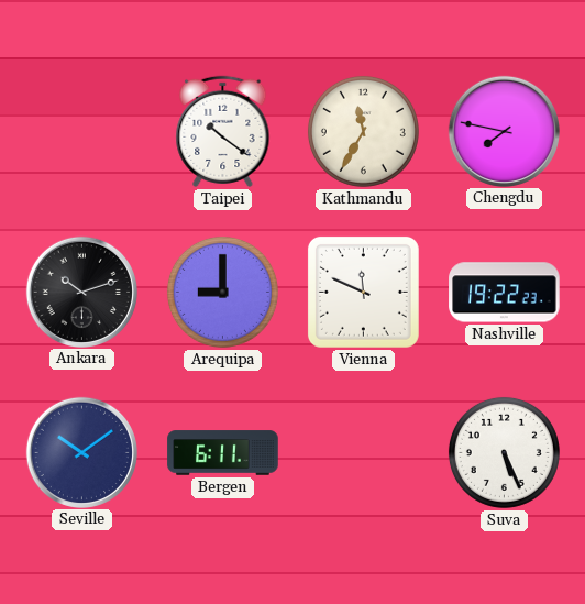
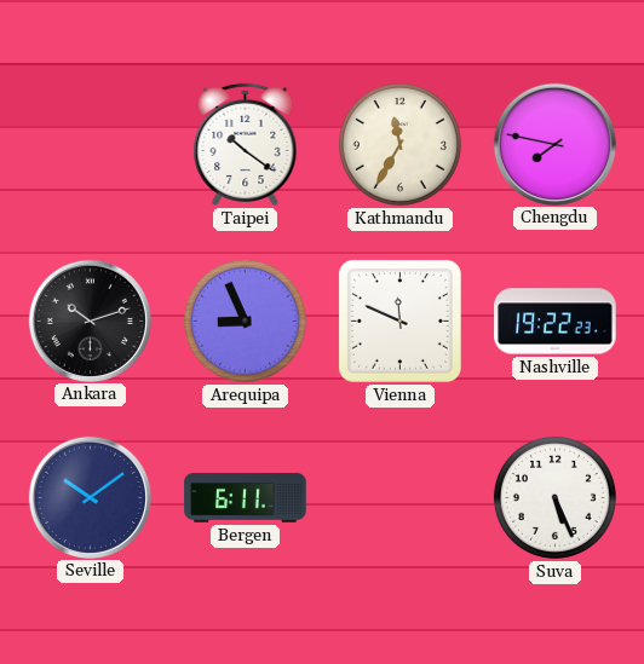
Arequipa: 9:00 -> 8:56 (245, 321)
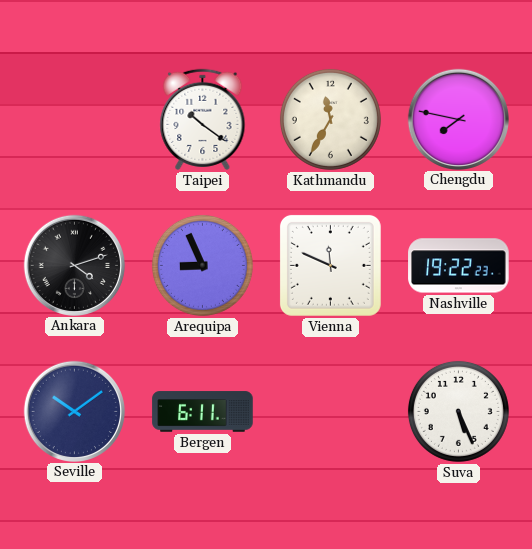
Ankara: 10:12 -> 4:12 (74, 265)
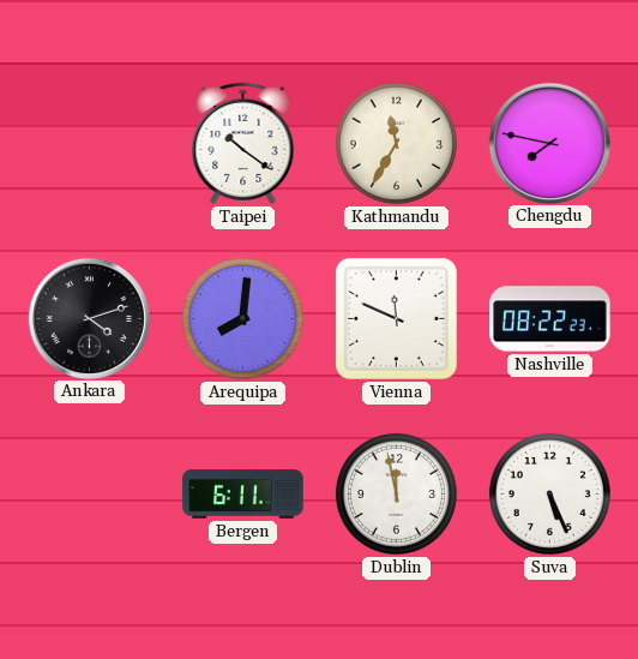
Arequipa: 8:56 -> 8:01 (242, 318)
Nashville: 19:22 -> 08:22 (550, 319)
Seville: 10:09 -> none (74, 411)
Dublin: none -> 11:58 (396, 493)
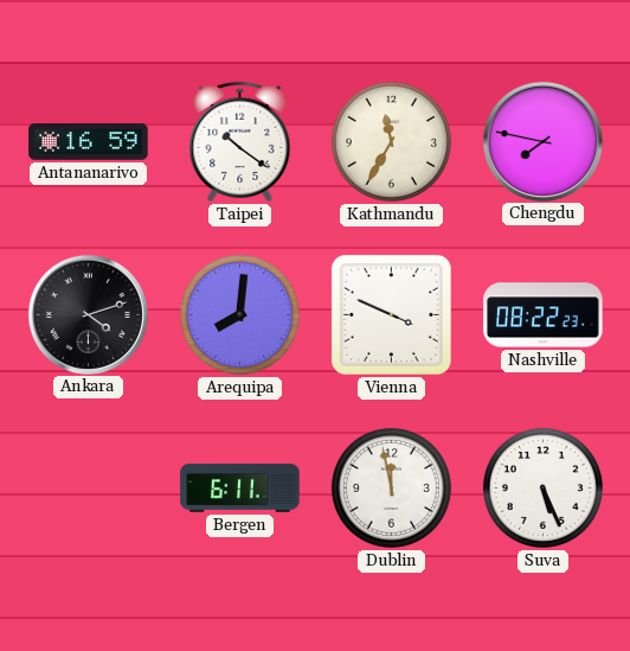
Antananarivo: none -> 16:59 (89, 142)
Vienna: 11:49 -> 3:49 (391, 314)
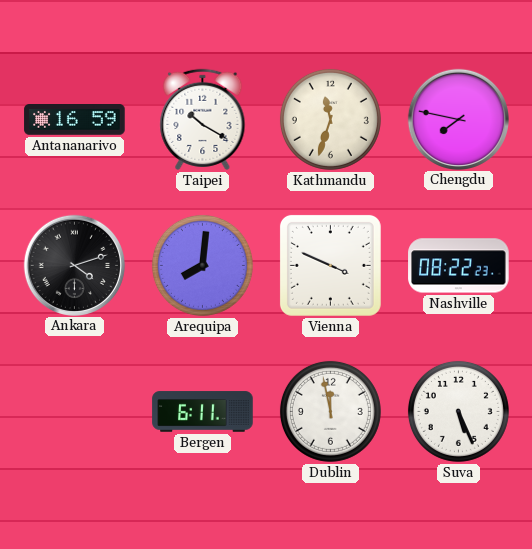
Taipei: 10:21 -> 10:20 (203, 119)
Kathmandu: 11:35 -> 11:33 (330, 119)
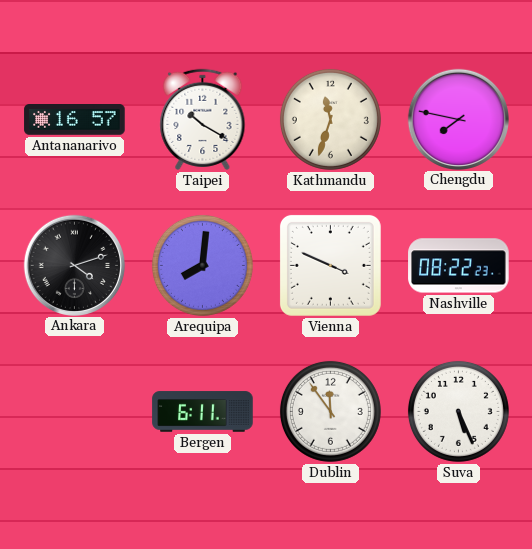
Antananarivo: 16:59 -> 16:57 (75, 120)
Dublin: 11:58 -> 11:54 (330, 411)
